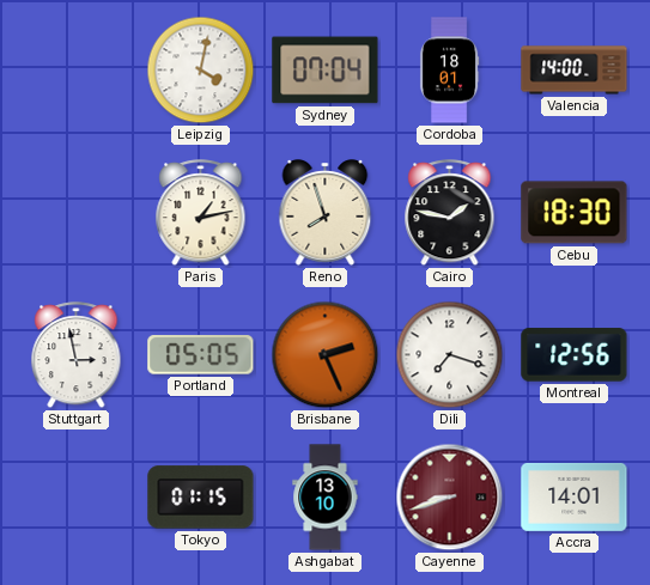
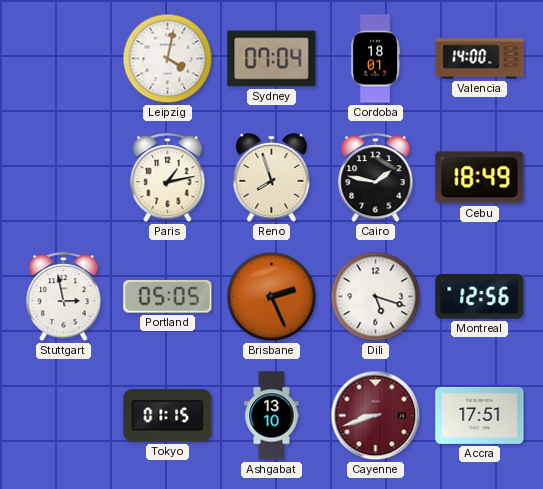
Cebu: 18:30 -> 18:49 (480, 178)
Dili: 7:18 -> 5:18 (376, 297)
Accra: 14:01 -> 17:51 (480, 415)
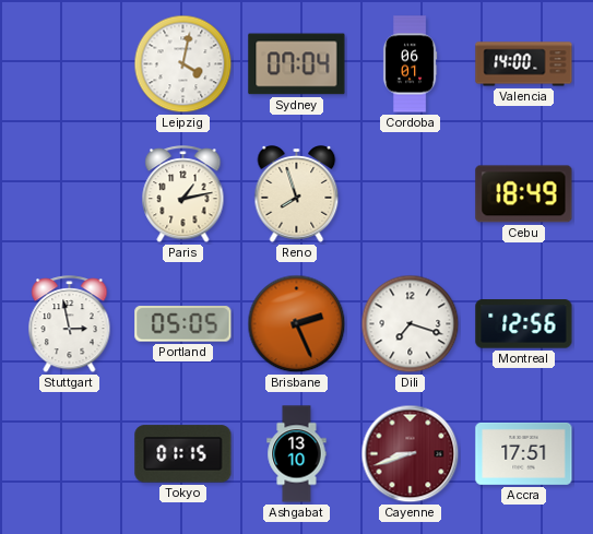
Cordoba: 18:01 -> 06:01 (410, 64)
Cairo: 1:47 -> none (376, 178)
Dili: 5:18 -> 7:18 (411, 324)
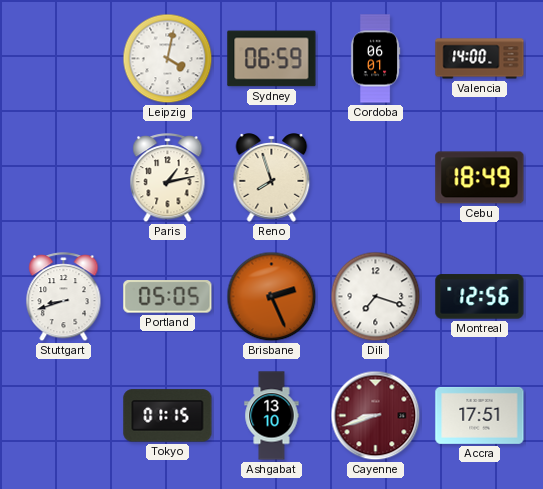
Sydney: 07:04 -> 06:59 (272, 59)
Stuttgart: 2:58 -> 8:42 (64, 297)
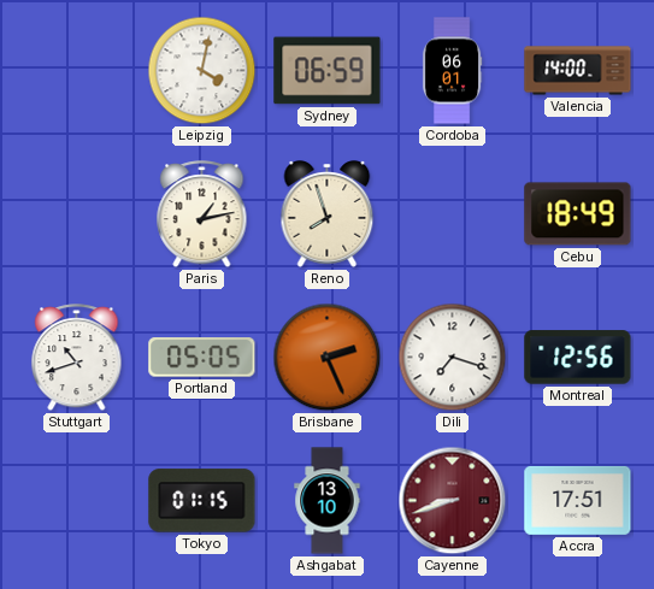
Stuttgart: 8:42 -> 10:42 (77, 358)
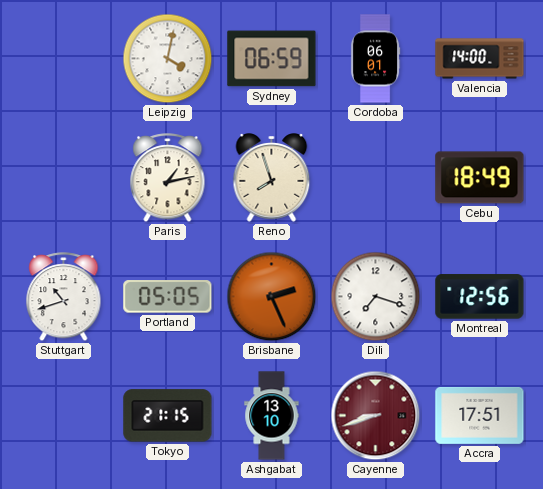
Tokyo: 01:15 -> 21:15 (168, 416)
